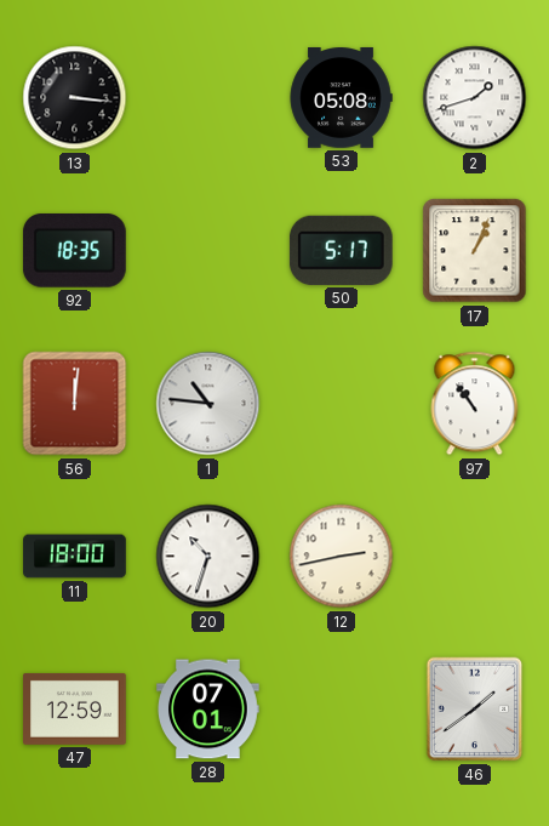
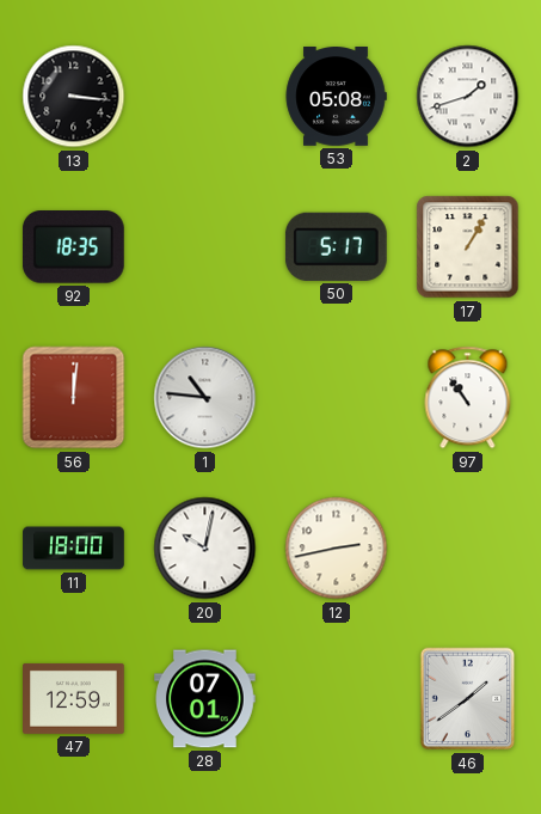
17: 1:04 -> 1:05 (468, 247)
20: 10:33 -> 10:02 (205, 549)
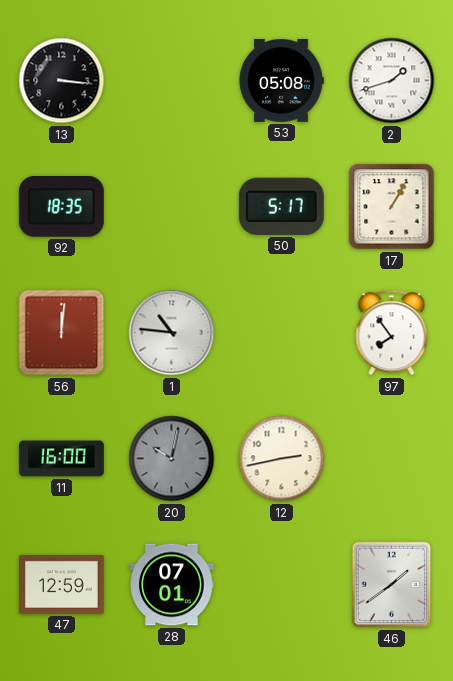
97: 10:54 -> 7:54 (392, 333)
11: 18:00 -> 16:00 (62, 459)
20 dial: white -> grey (172, 459)
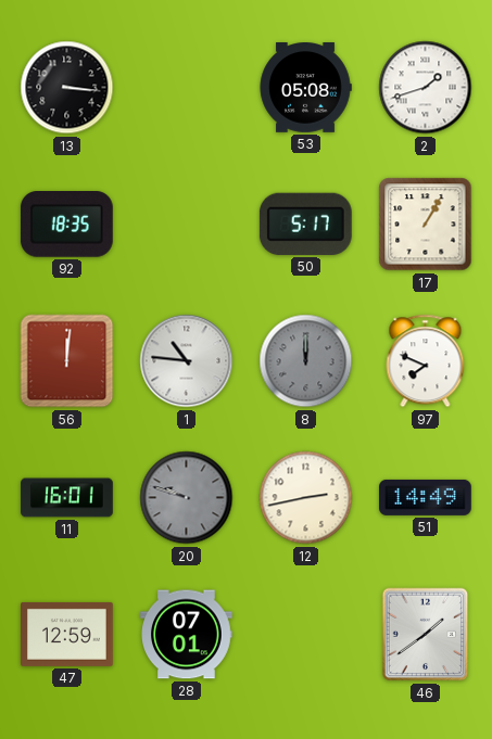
8: none -> 12:00 (306, 361)
97: 7:54 -> 7:49 (426, 361)
11: 16:00 -> 16:01 (67, 498)
20: 10:02 -> 9:48 (187, 498)
51: none -> 14:49 (426, 497)
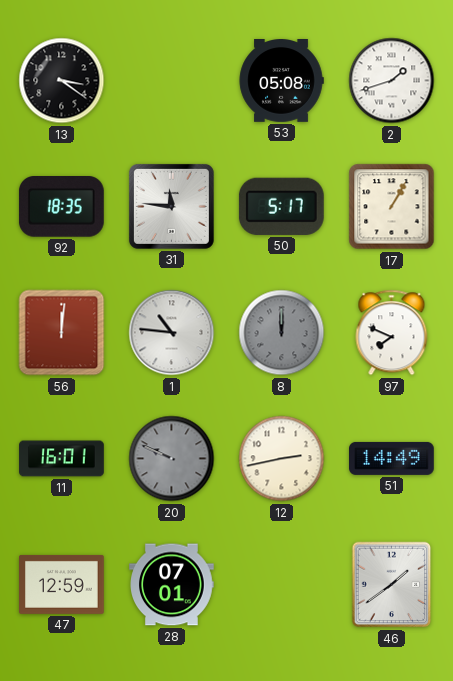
13: 3:16 -> 3:21 (62, 81)
31: none -> 11:46 (171, 206)
20: 9:48 -> 9:49 (172, 459)
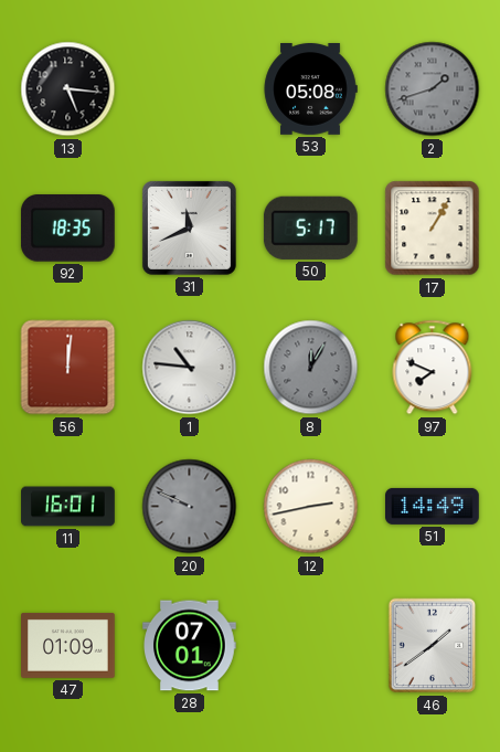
13: 3:21 -> 5:16 (68, 89)
2 dial: white -> grey (433, 89)
31: 11:46 -> 11:41 (189, 227)
8: 12:00 -> 12:05 (311, 368)
47: 12:59 -> 01:09 (68, 645)
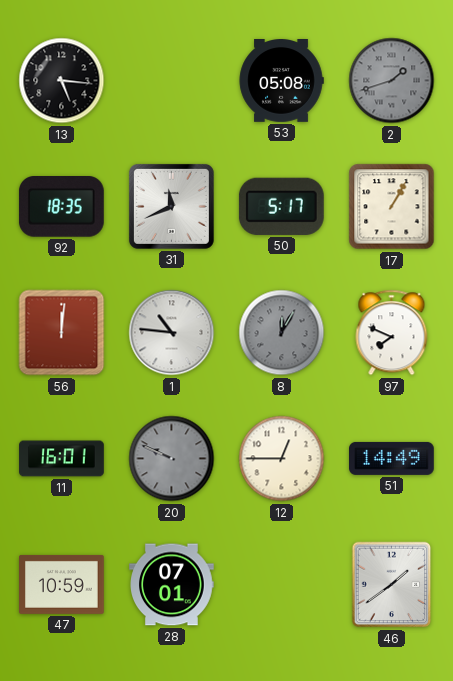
12: 2:43 -> 12:45 (282, 459)
47: 01:09 -> 10:59 (62, 584)
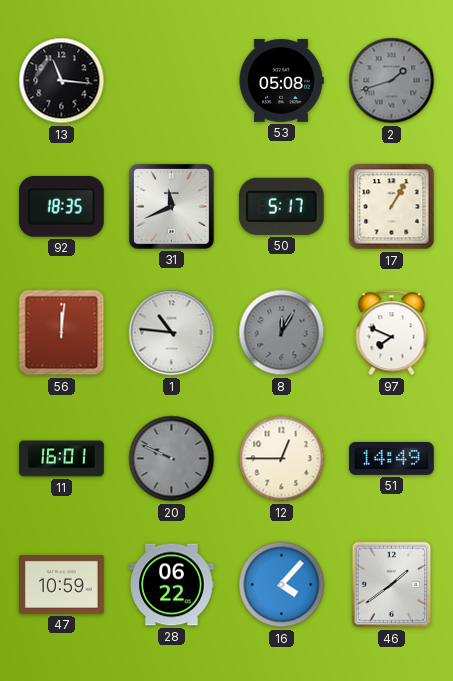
13: 5:16 -> 11:16 (62, 81)
28: 07:01 -> 06:22 (172, 585)
16: none -> 4:07 (282, 585)
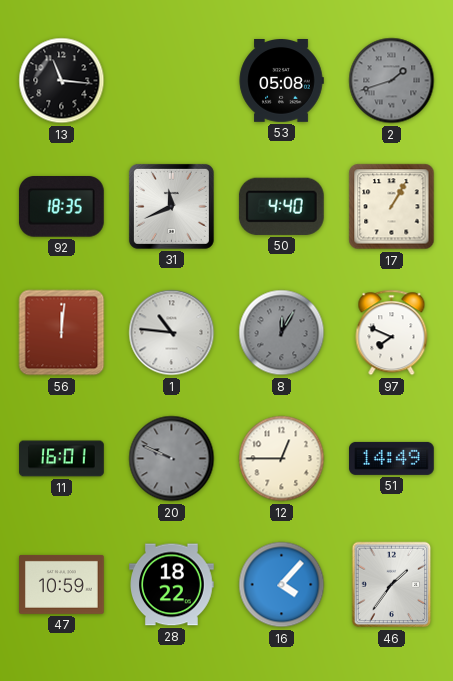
50: 5:17 -> 4:40 (281, 206)
28: 06:22 -> 18:22 (172, 585)
46: 1:39 -> 1:36 (392, 585)
